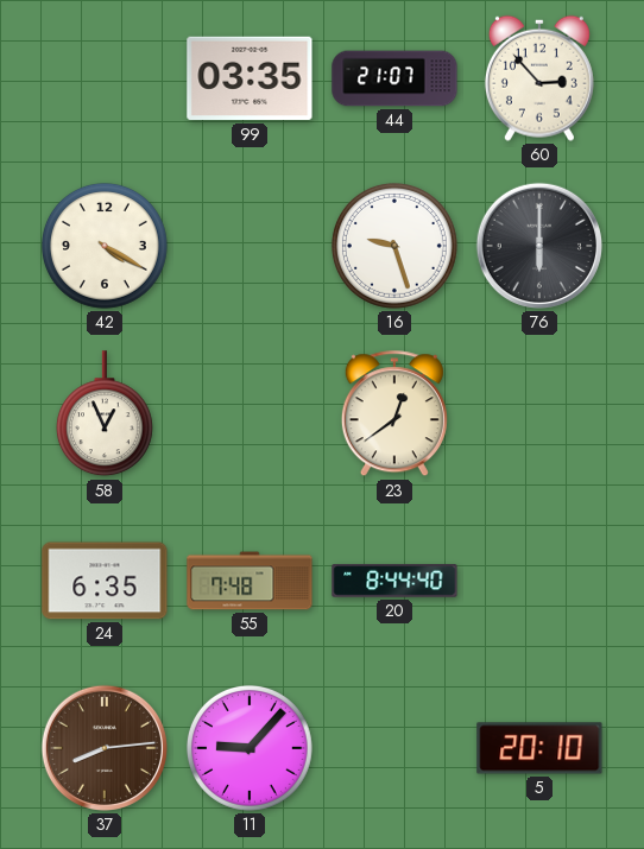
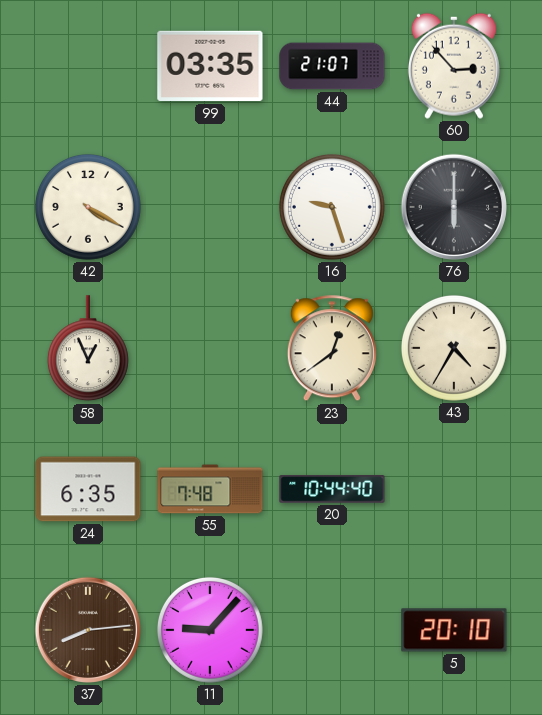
43: none -> 4:35 (454, 348)
20: 8:44 -> 10:44 (332, 489)
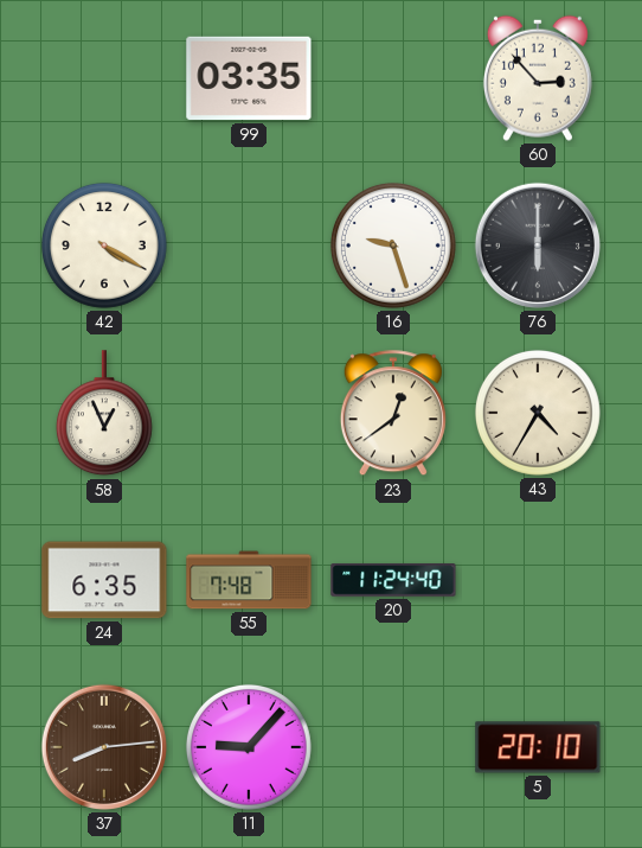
44: 21:07 -> none (332, 66)
20: 10:44 -> 11:24 (393, 580)
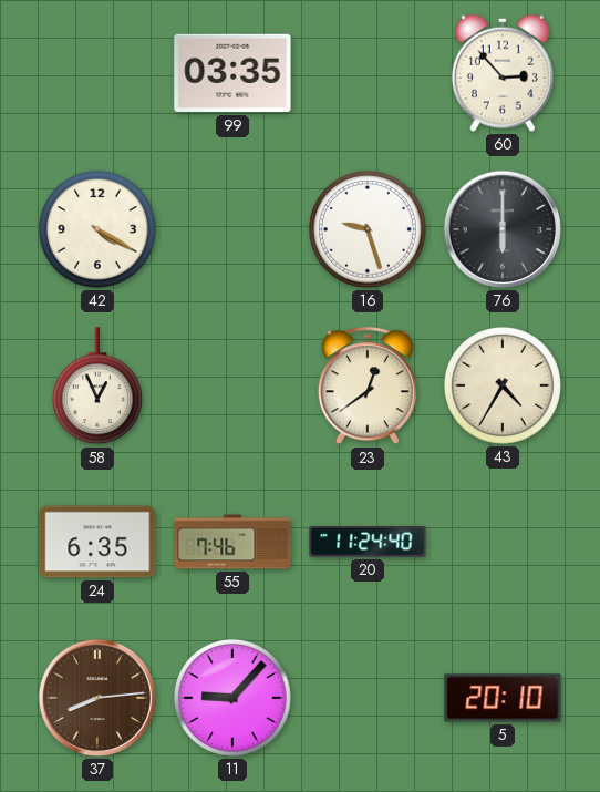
55: 7:48 -> 7:46 (232, 542)
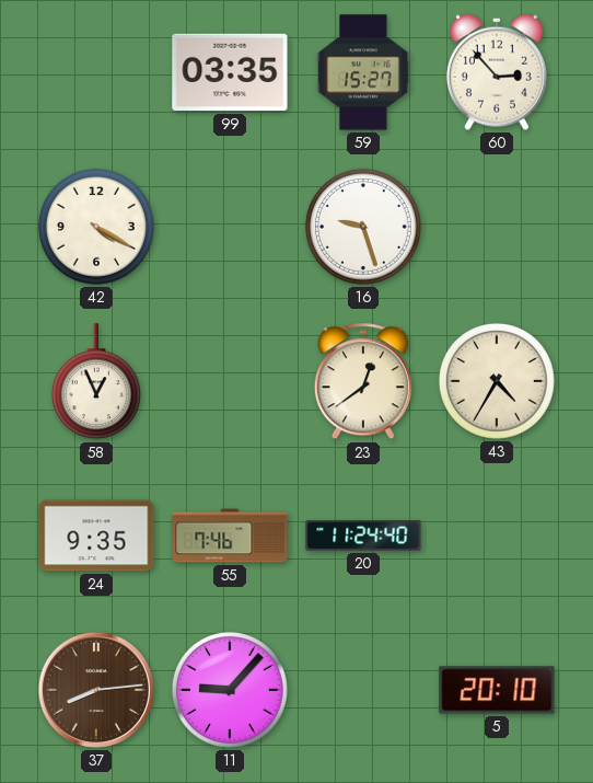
59: none -> 15:27 (363, 72)
76: 6:00 -> none (503, 229)
24: 6:35 -> 9:35 (96, 536)
